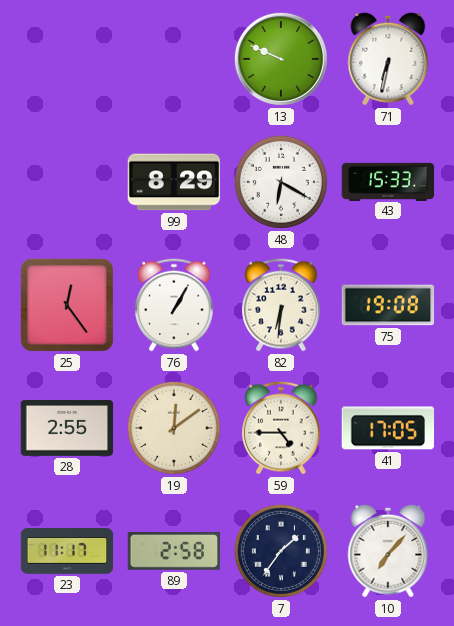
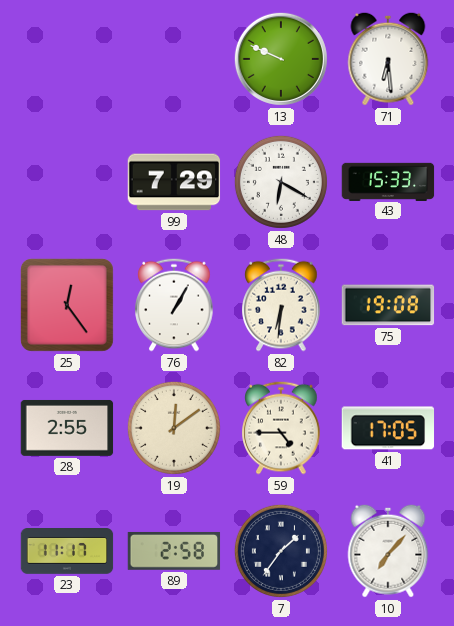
71: 6:32 -> 6:29 (388, 59)
99: 8:29 -> 7:29 (174, 182)
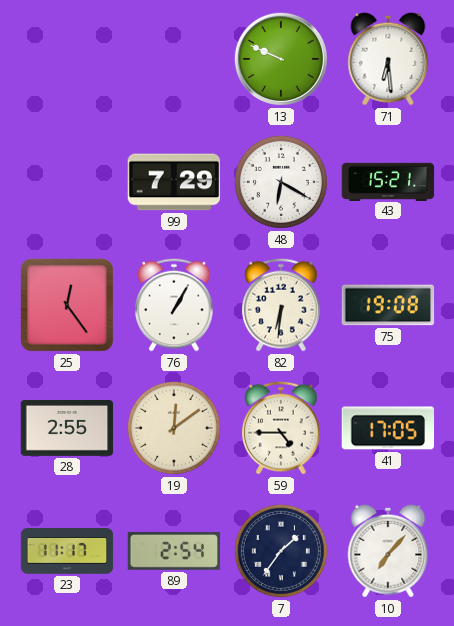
43: 15:33 -> 15:21 (388, 181)
89: 2:58 -> 2:54 (174, 551)
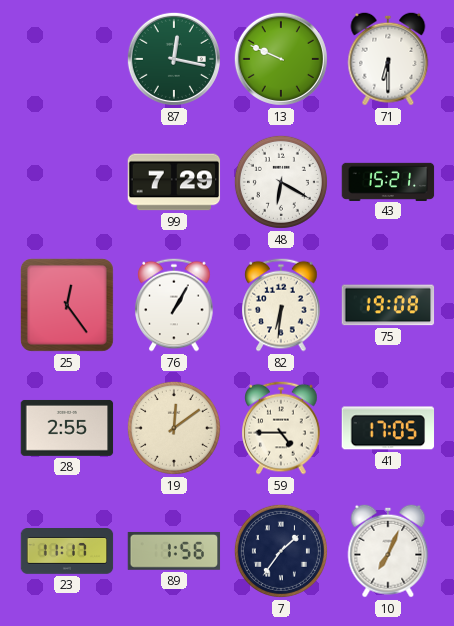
87: none -> 12:17 (174, 59)
71: 6:29 -> 6:30 (388, 59)
89: 2:54 -> 1:56 (174, 551)
10: 7:07 -> 7:04 (388, 551)
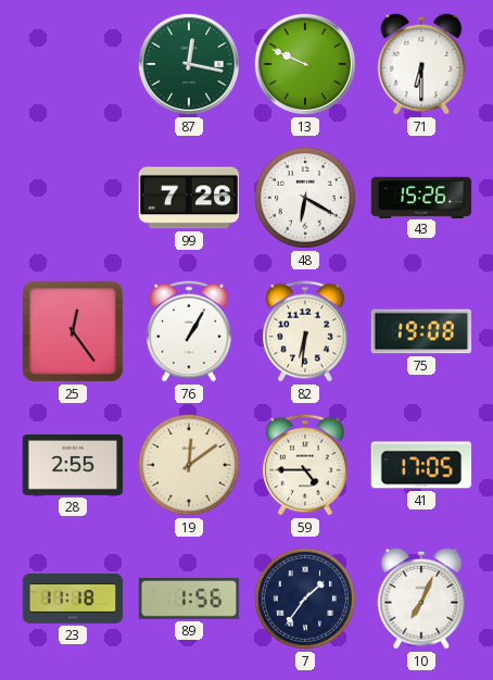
99: 7:29 -> 7:26 (189, 198)
43: 15:21 -> 15:26 (421, 197)
23: 11:17 -> 11:18 (73, 600)
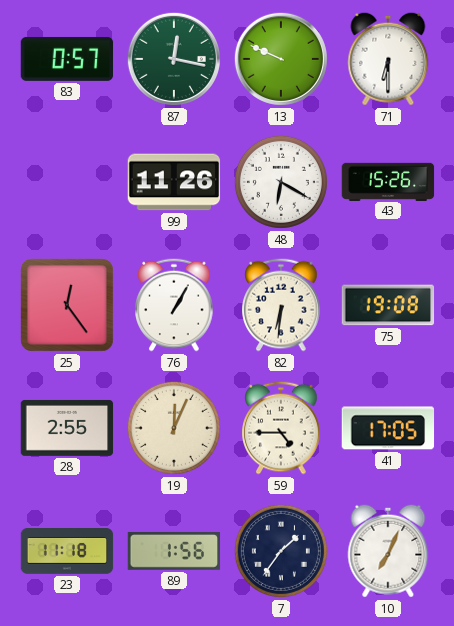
83: none -> 0:57 (67, 59)
99: 7:26 -> 11:26 (174, 182)
19: 12:09 -> 12:04 (174, 428)
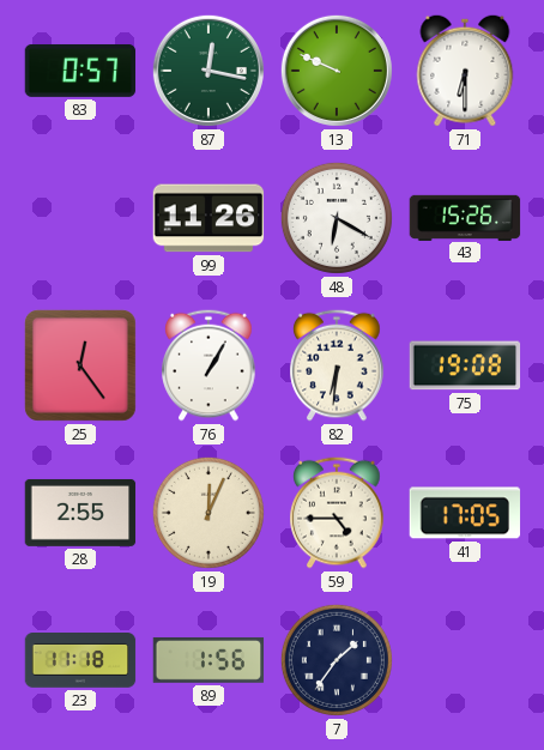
10: 7:04 -> none (388, 551)
